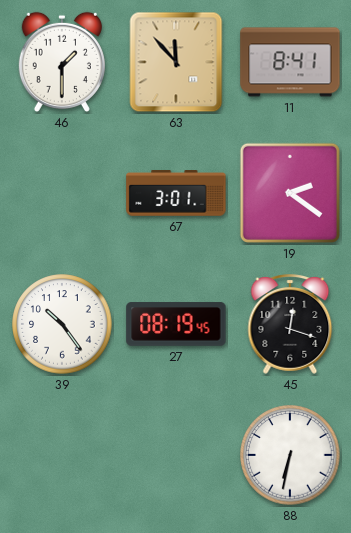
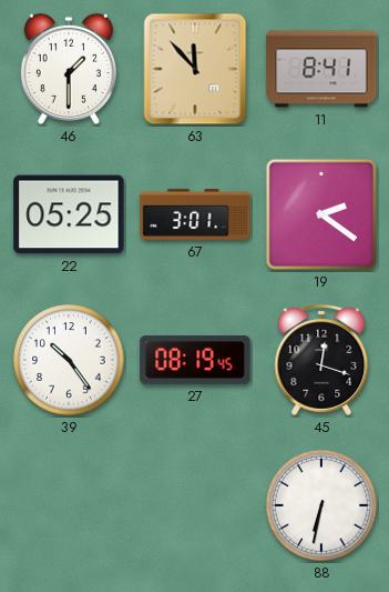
22: none -> 05:25 (69, 214)
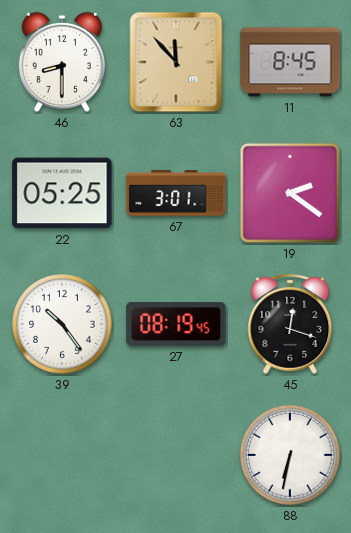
46: 1:30 -> 8:30 (62, 62)
11: 8:41 -> 8:45 (290, 62)
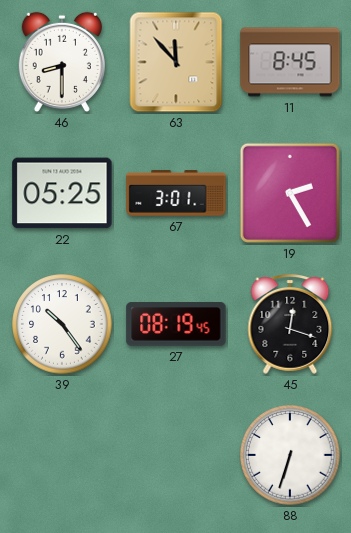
19: 2:21 -> 2:25 (290, 193)
88: 6:32 -> 6:33 (290, 455)
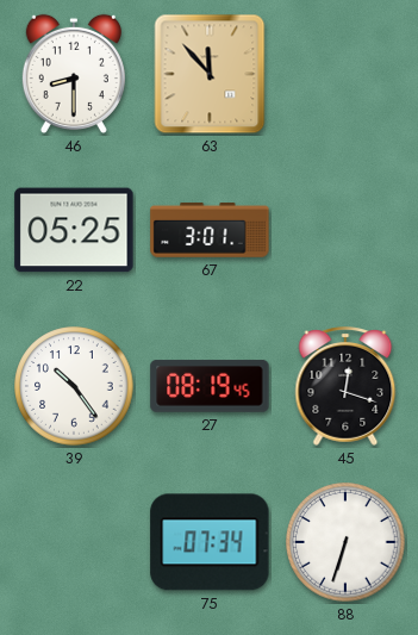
11: 8:45 -> none (290, 62)
19: 2:25 -> none (290, 193)
75: none -> 07:34 (210, 542)
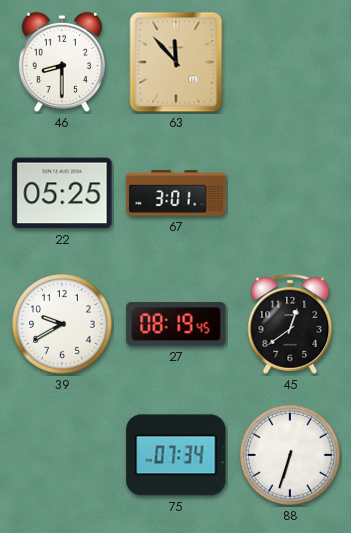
39: 10:24 -> 9:40 (62, 324)
45: 12:18 -> 12:39 (290, 324)
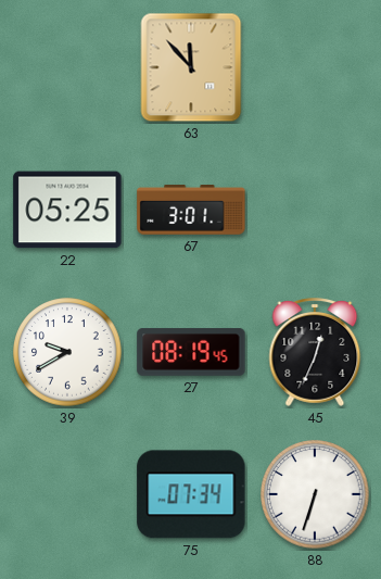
46: 8:30 -> none (62, 62)
45: 12:39 -> 12:34 (315, 352)
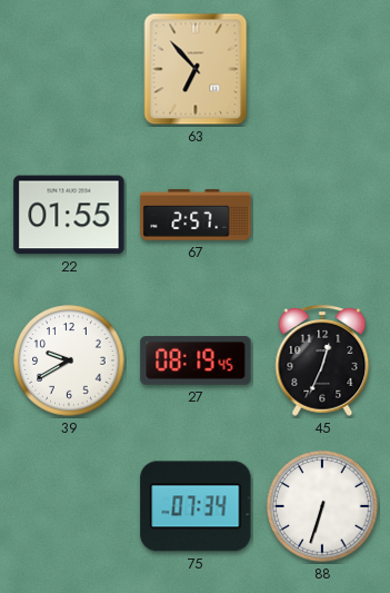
63: 11:53 -> 6:53 (196, 69)
22: 05:25 -> 01:55 (69, 215)
67: 3:01 -> 2:57 (196, 215)
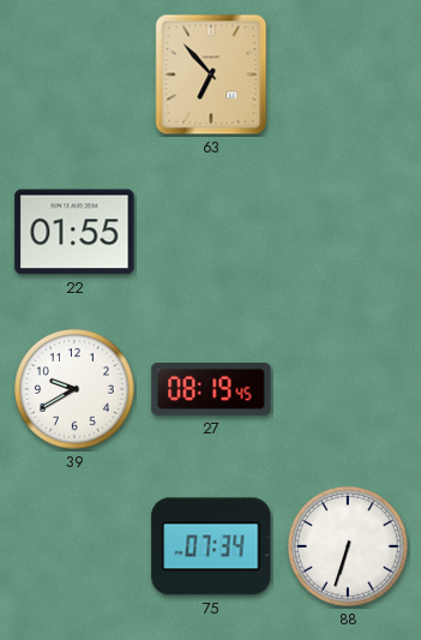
67: 2:57 -> none (196, 215)
45: 12:34 -> none (322, 360)
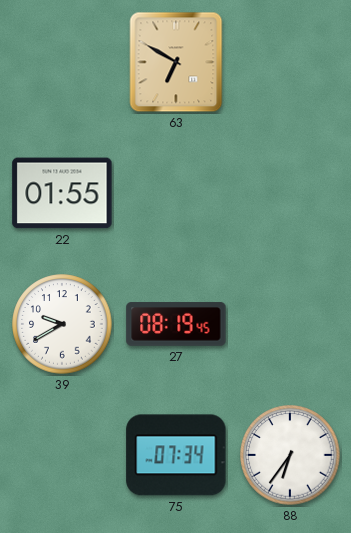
63: 6:53 -> 6:50 (176, 62)
88: 6:33 -> 6:36 (290, 455)
